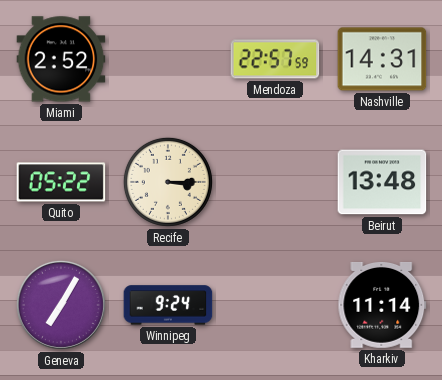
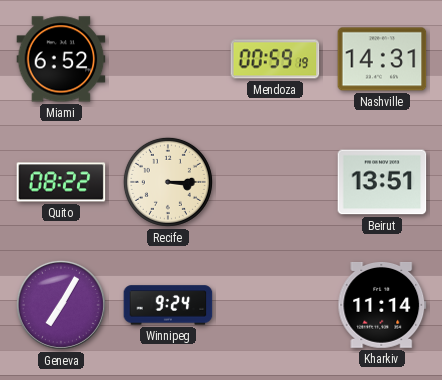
Miami: 2:52 -> 6:52 (61, 59)
Mendoza: 22:57 -> 00:59 (275, 59)
Quito: 05:22 -> 08:22 (61, 182)
Beirut: 13:48 -> 13:51 (382, 182)
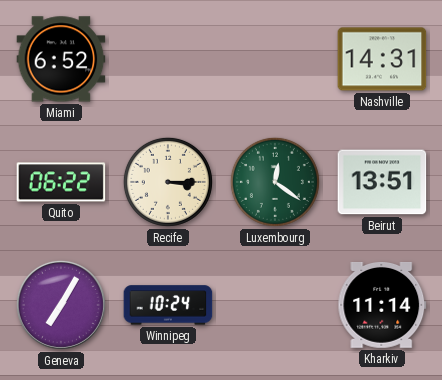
Mendoza: 00:59 -> none (275, 59)
Quito: 08:22 -> 06:22 (61, 182)
Luxembourg: none -> 12:21 (275, 182)
Winnipeg: 9:24 -> 10:24 (168, 305)
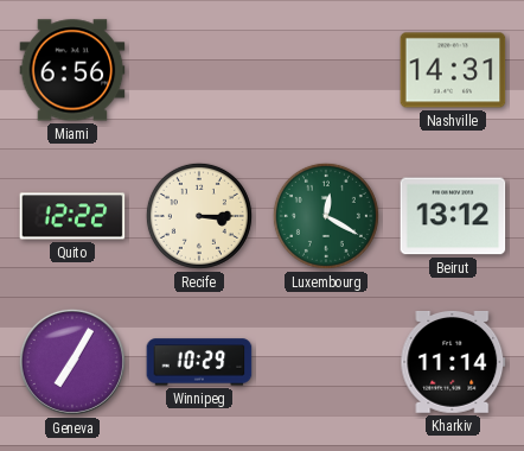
Miami: 6:52 -> 6:56 (72, 70)
Quito: 06:22 -> 12:22 (72, 216)
Luxembourg: 12:21 -> 12:20 (326, 216)
Beirut: 13:51 -> 13:12 (453, 216)
Winnipeg: 10:24 -> 10:29 (199, 362)
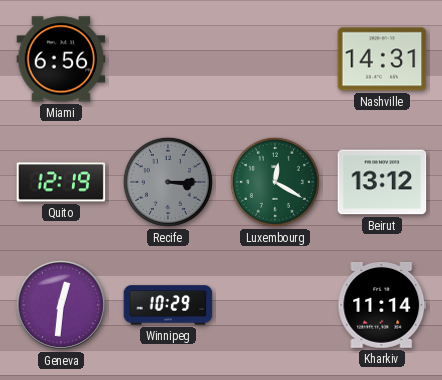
Quito: 12:22 -> 12:19 (61, 182)
Recife dial: cream -> grey (168, 182)
Geneva: 7:05 -> 12:31 (61, 305)
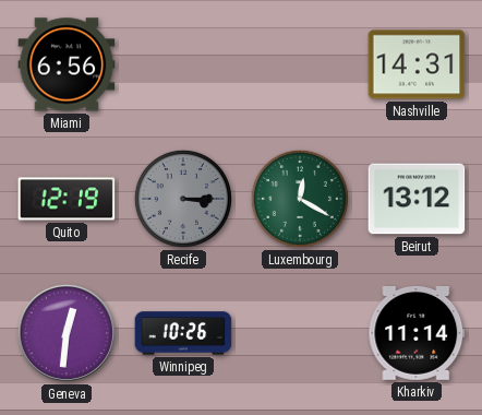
Winnipeg: 10:29 -> 10:26 (183, 333)
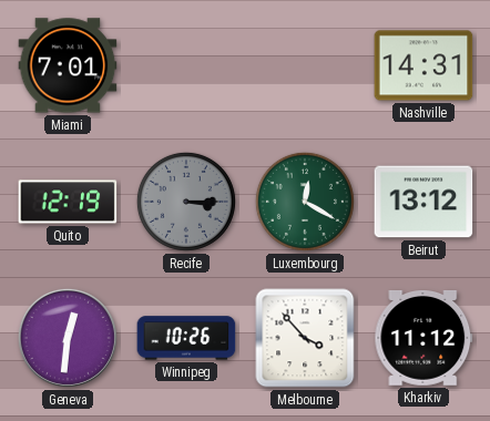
Miami: 6:56 -> 7:01 (68, 65)
Melbourne: none -> 3:53 (305, 338)
Kharkiv: 11:14 -> 11:12 (423, 339)
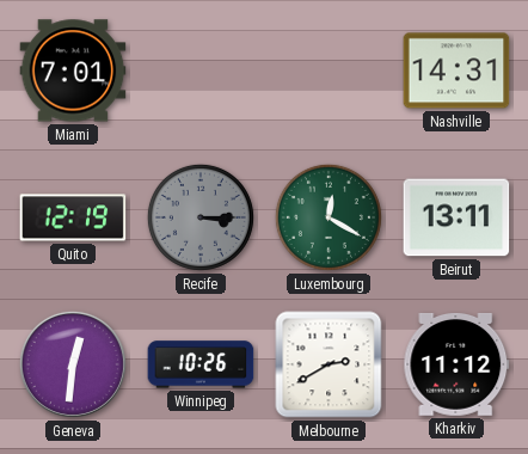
Beirut: 13:12 -> 13:11 (456, 217)
Melbourne: 3:53 -> 2:40 (329, 364)
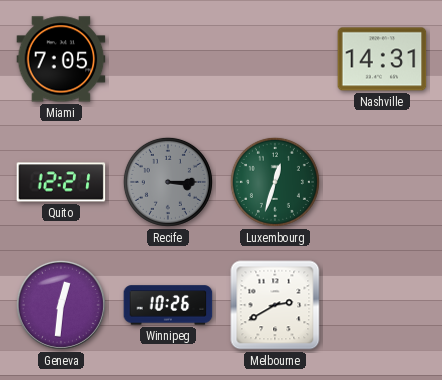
Miami: 7:01 -> 7:05 (61, 59)
Quito: 12:19 -> 12:21 (61, 182)
Luxembourg: 12:20 -> 12:33 (275, 182)
Beirut: 13:11 -> none (456, 217)
Kharkiv: 11:12 -> none (456, 366)
